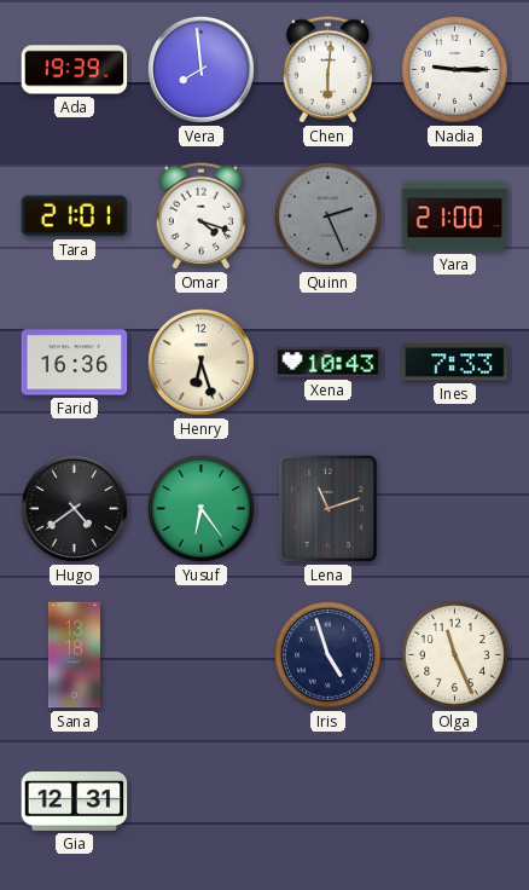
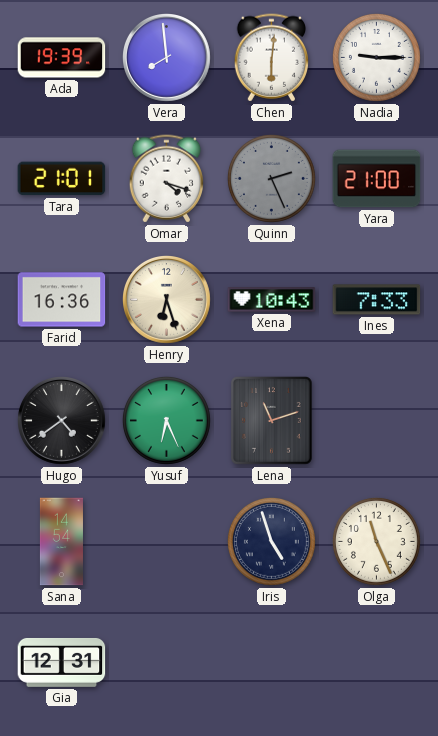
Yusuf: 6:24 -> 6:26 (166, 420)
Sana: 13:18 -> 14:54 (61, 542)
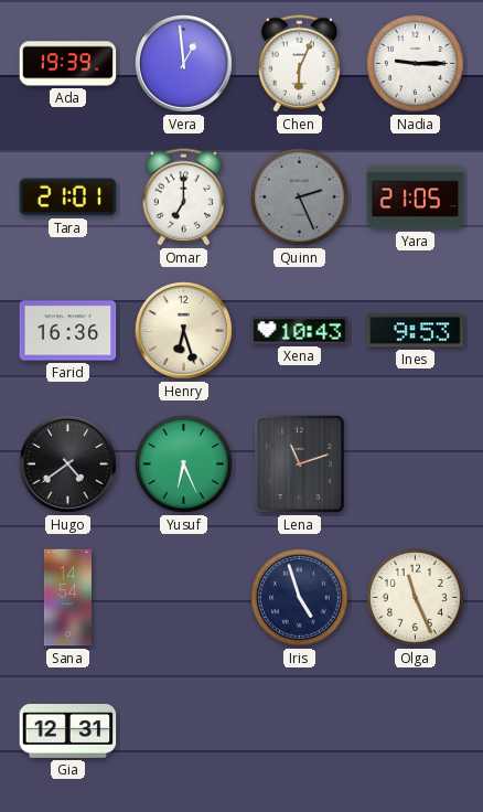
Vera: 7:59 -> 12:59 (184, 64)
Chen: 6:01 -> 6:04 (299, 64)
Omar: 4:18 -> 7:00 (183, 197)
Yara: 21:00 -> 21:05 (416, 197)
Ines: 7:33 -> 9:53 (416, 331)
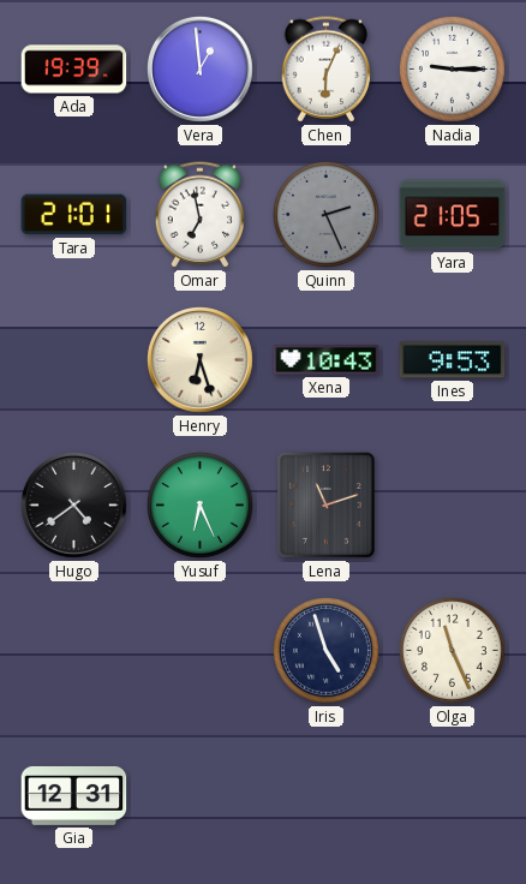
Omar: 7:00 -> 6:58 (199, 215)
Farid: 16:36 -> none (68, 331)
Sana: 14:54 -> none (67, 598)
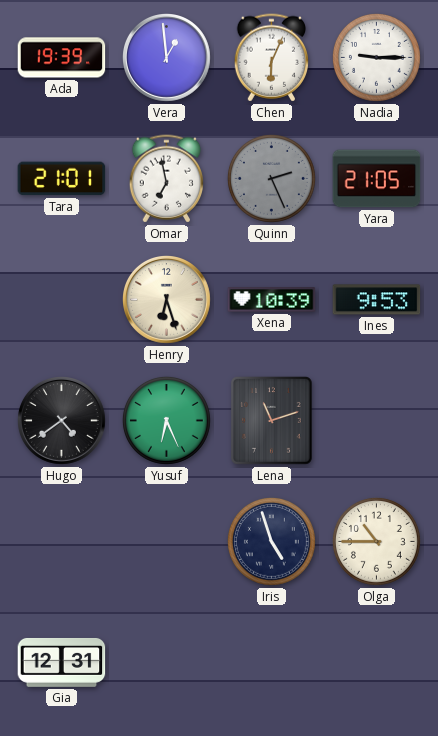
Xena: 10:43 -> 10:39 (272, 300)
Olga: 11:26 -> 10:45 (376, 541)
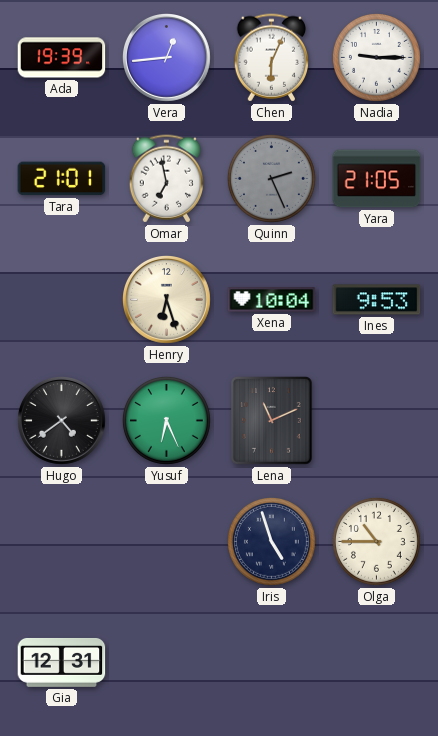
Vera: 12:59 -> 12:44 (167, 58)
Xena: 10:39 -> 10:04 (272, 300)
Lena: 11:12 -> 11:11 (271, 420)
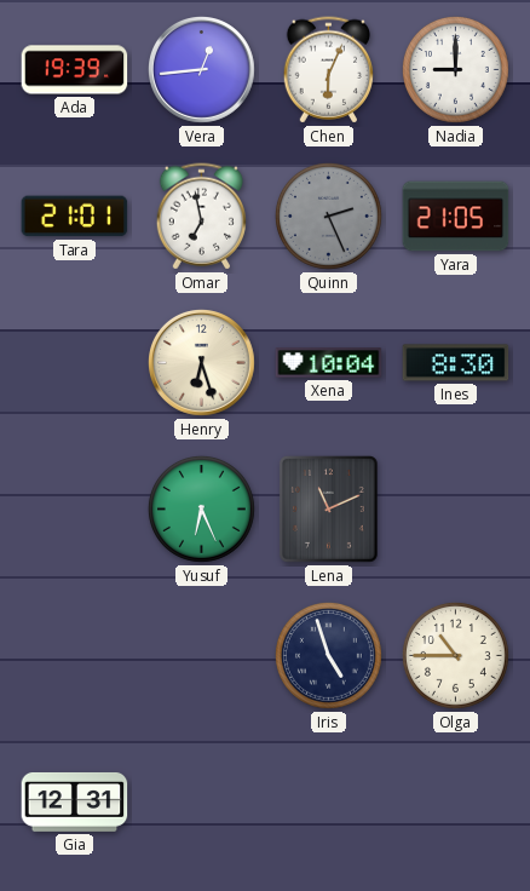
Nadia: 9:15 -> 9:00 (455, 69)
Ines: 9:53 -> 8:30 (456, 363)
Hugo: 4:39 -> none (62, 421)
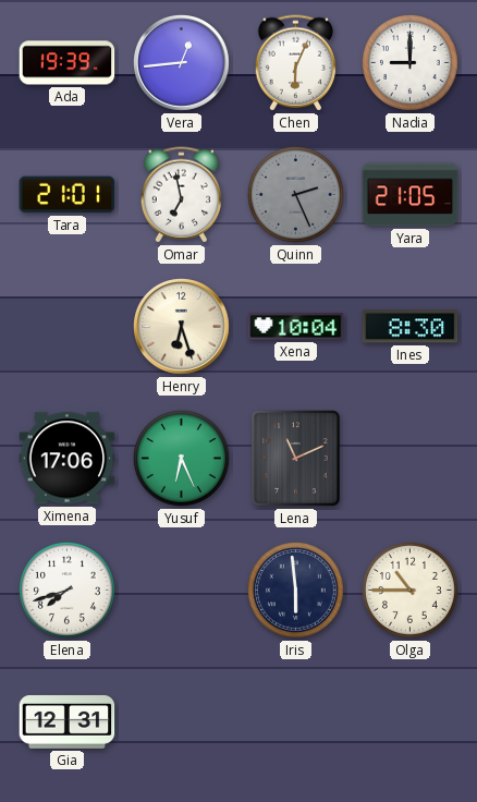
Ximena: none -> 17:06 (68, 459)
Elena: none -> 7:42 (66, 590)
Iris: 4:57 -> 5:59 (295, 590)
